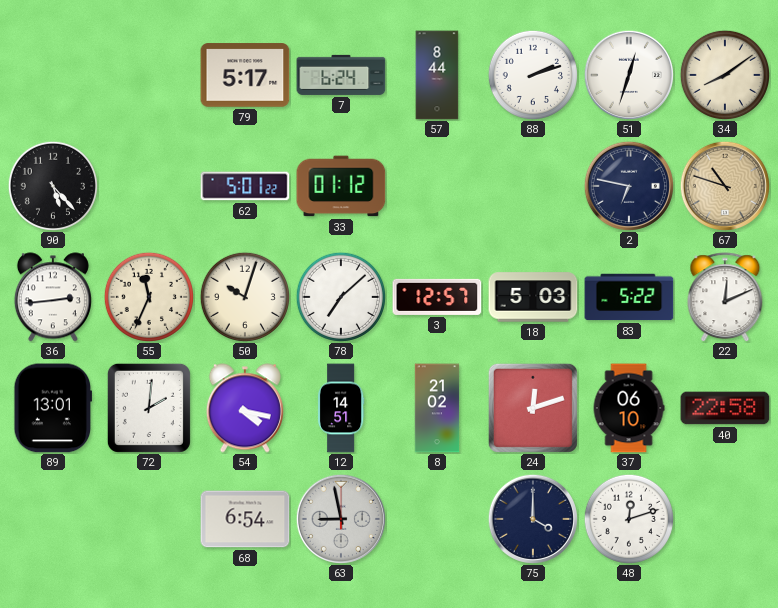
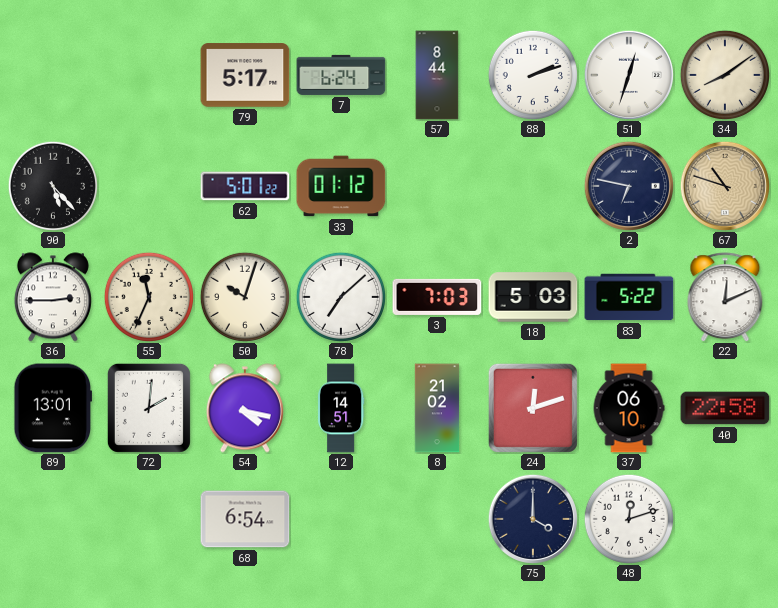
36: 2:44 -> 2:45 (53, 297)
3: 12:57 -> 7:03 (437, 297)
63: 8:58 -> none (341, 519)
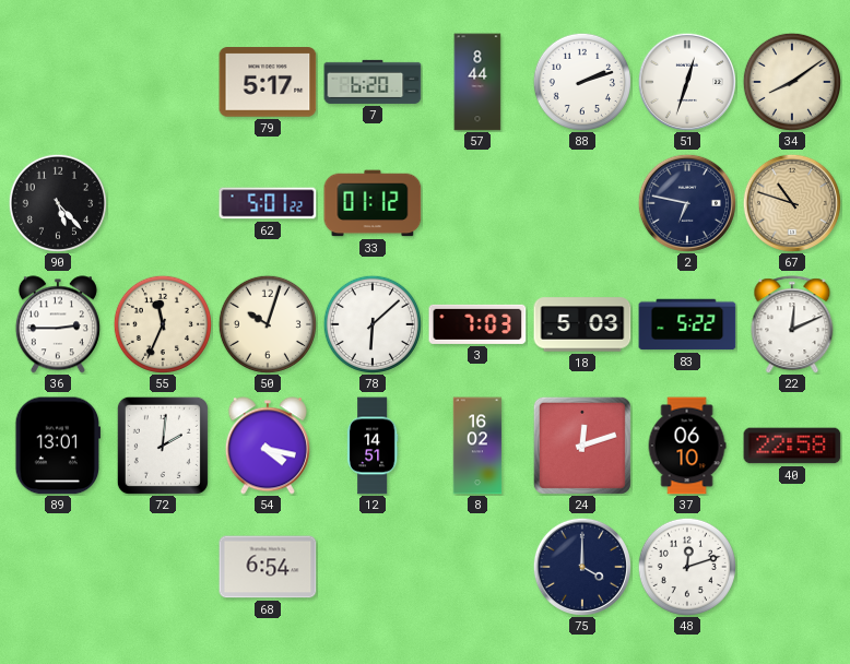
7: 6:24 -> 6:20 (373, 82)
78: 7:08 -> 6:08 (373, 324)
8: 21:02 -> 16:02 (477, 446)
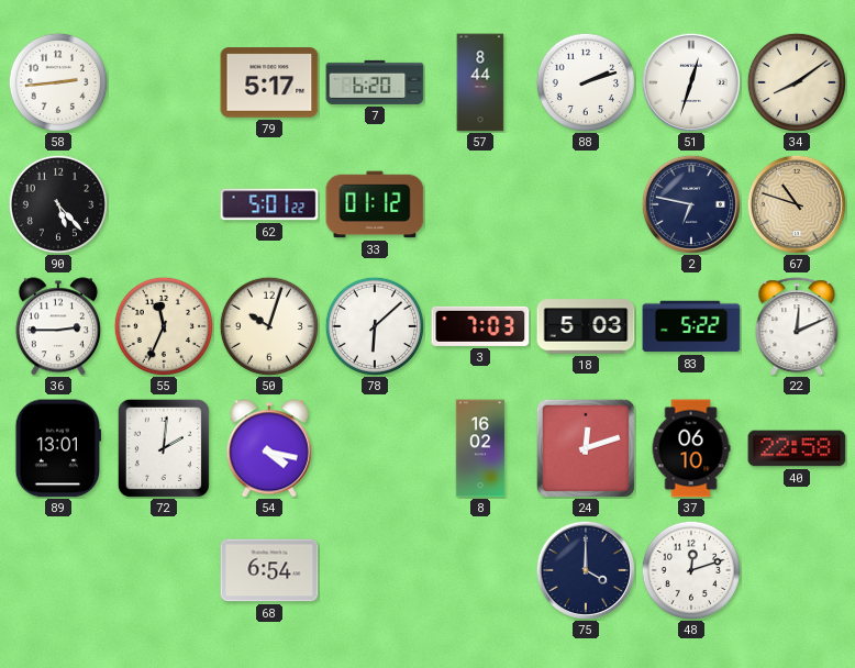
58: none -> 2:44 (58, 82)
12: 14:51 -> none (373, 446)
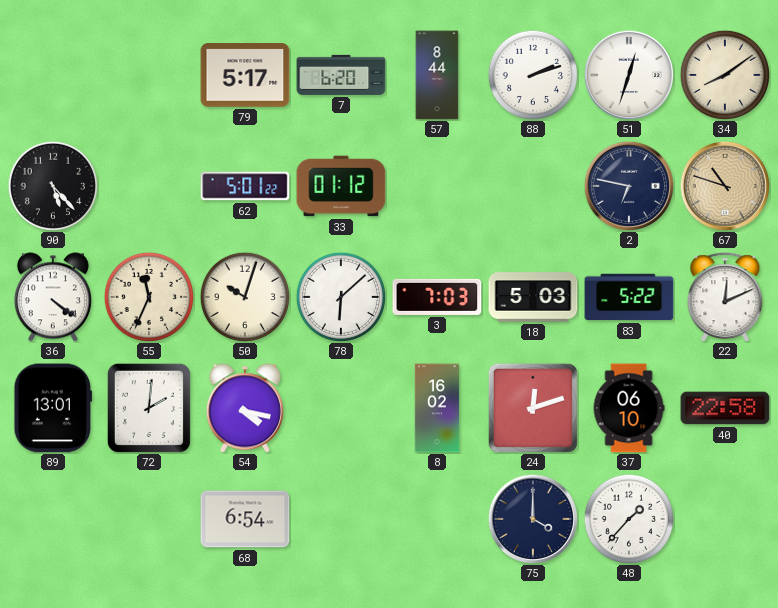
58: 2:44 -> none (58, 82)
36: 2:45 -> 4:21 (53, 297)
48: 12:12 -> 1:37 (629, 519)
